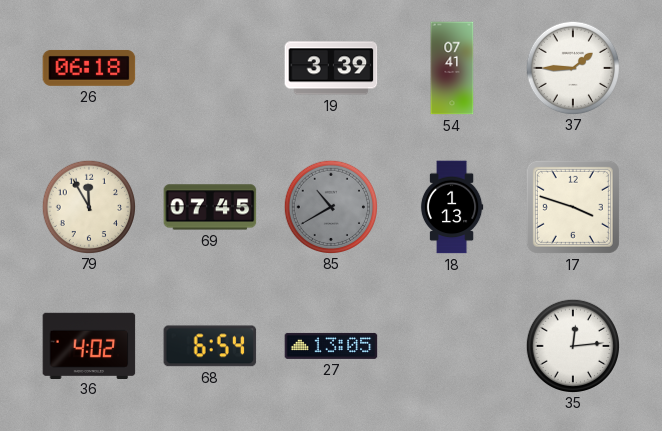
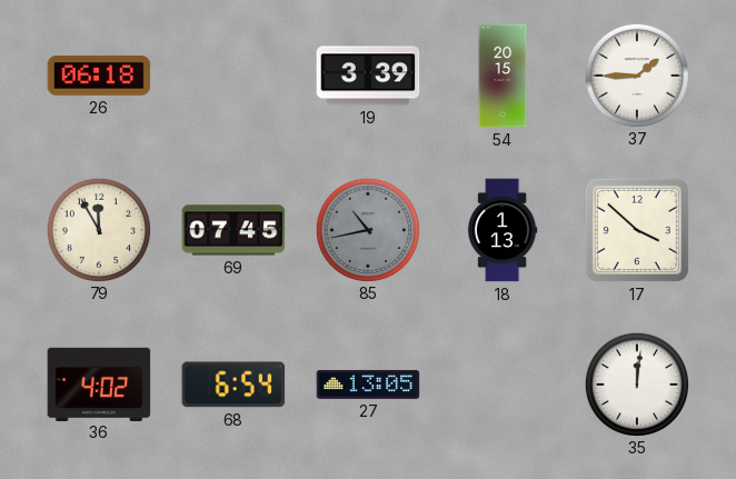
54: 07:41 -> 20:15 (503, 76)
85: 10:40 -> 10:43 (367, 229)
17: 3:48 -> 3:52 (637, 230)
35: 12:14 -> 12:01 (636, 383)
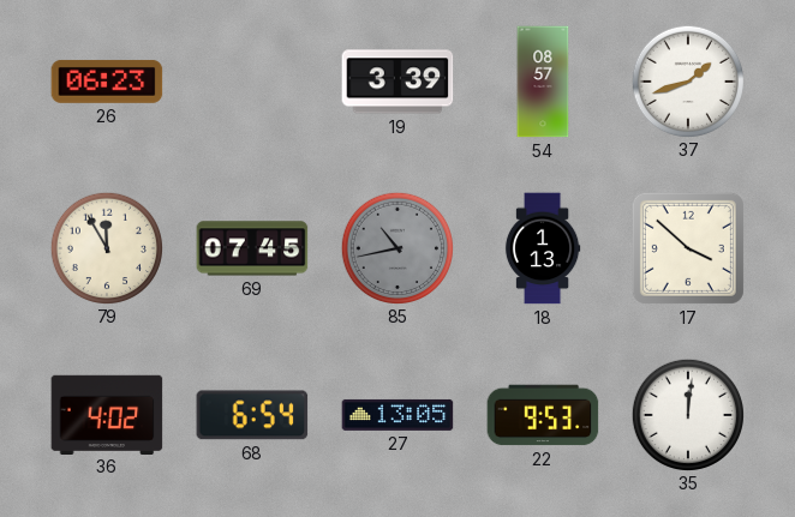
26: 06:18 -> 06:23 (107, 82)
54: 20:15 -> 08:57 (543, 82)
37: 1:45 -> 1:42 (687, 80)
22: none -> 9:53 (543, 415)
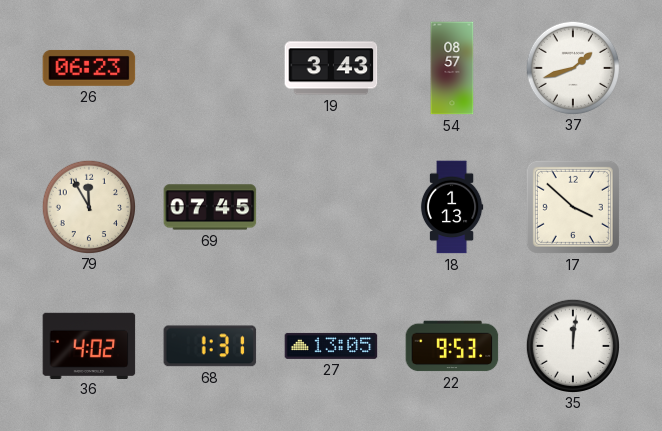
19: 3:39 -> 3:43 (331, 68)
85: 10:43 -> none (396, 247)
68: 6:54 -> 1:31 (210, 346)
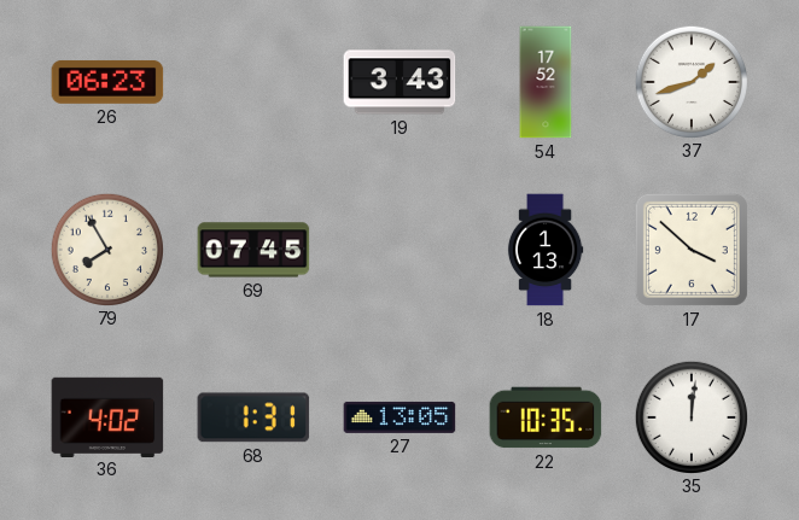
54: 08:57 -> 17:52 (546, 82)
79: 11:55 -> 7:55 (106, 249)
22: 9:53 -> 10:35 (546, 417)
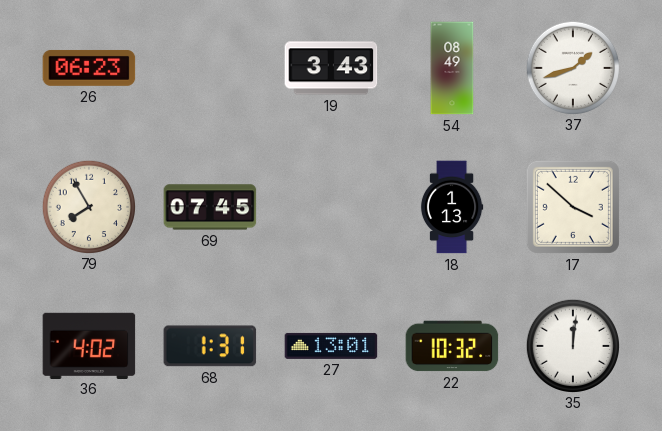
54: 17:52 -> 08:49 (452, 68)
27: 13:05 -> 13:01 (331, 346)
22: 10:35 -> 10:32 (452, 346)
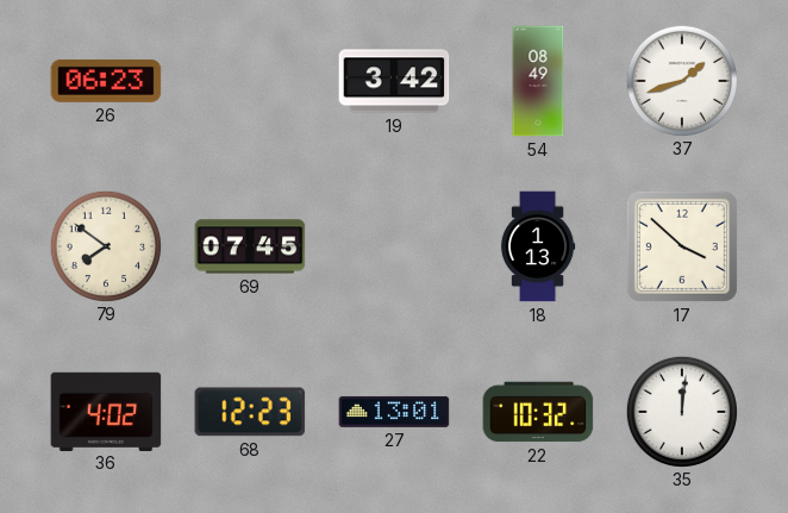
19: 3:43 -> 3:42 (394, 81)
79: 7:55 -> 7:51 (105, 245)
68: 1:31 -> 12:23 (250, 412)
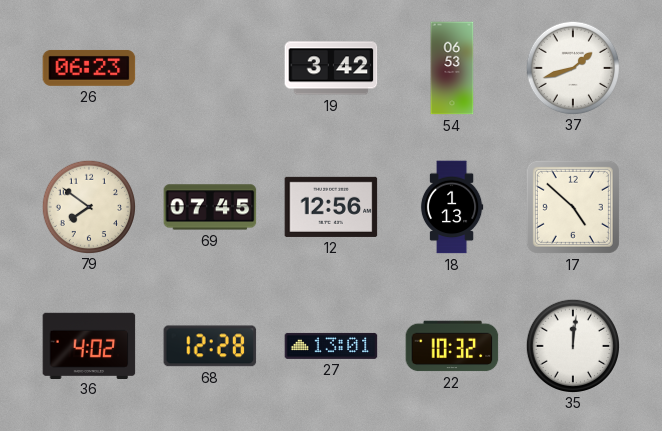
54: 08:49 -> 06:53 (452, 68)
12: none -> 12:56 (331, 207)
17: 3:52 -> 4:52 (573, 207)
68: 12:23 -> 12:28 (210, 346)
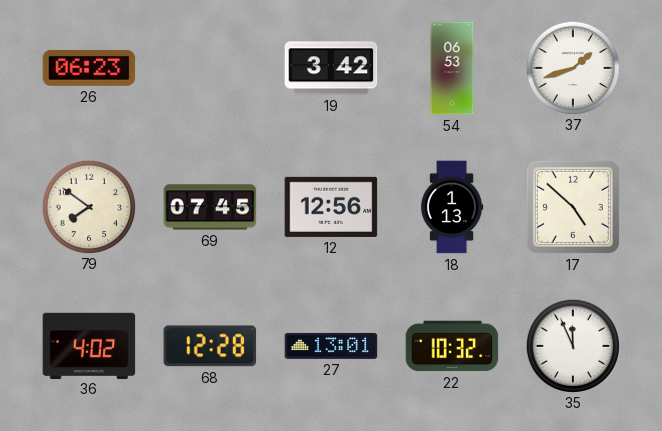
35: 12:01 -> 11:56 (572, 345)
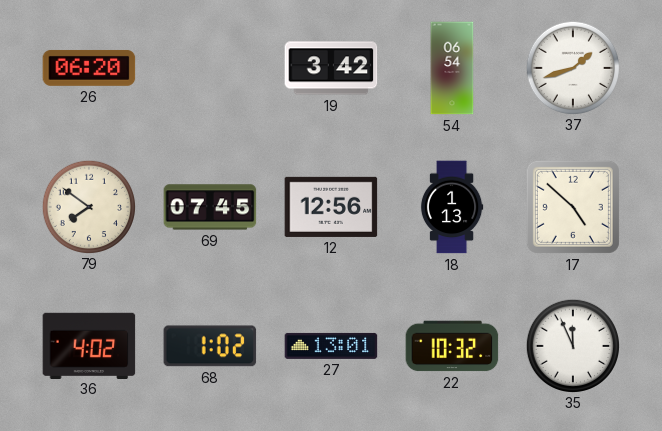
26: 06:23 -> 06:20 (89, 68)
54: 06:53 -> 06:54 (452, 68)
68: 12:28 -> 1:02 (210, 346)
